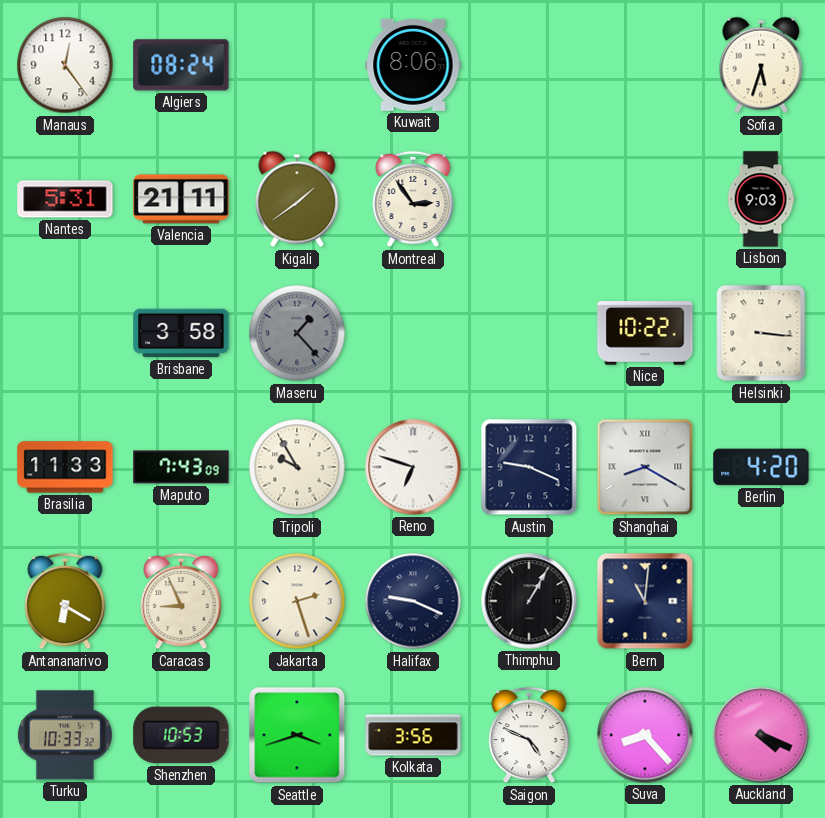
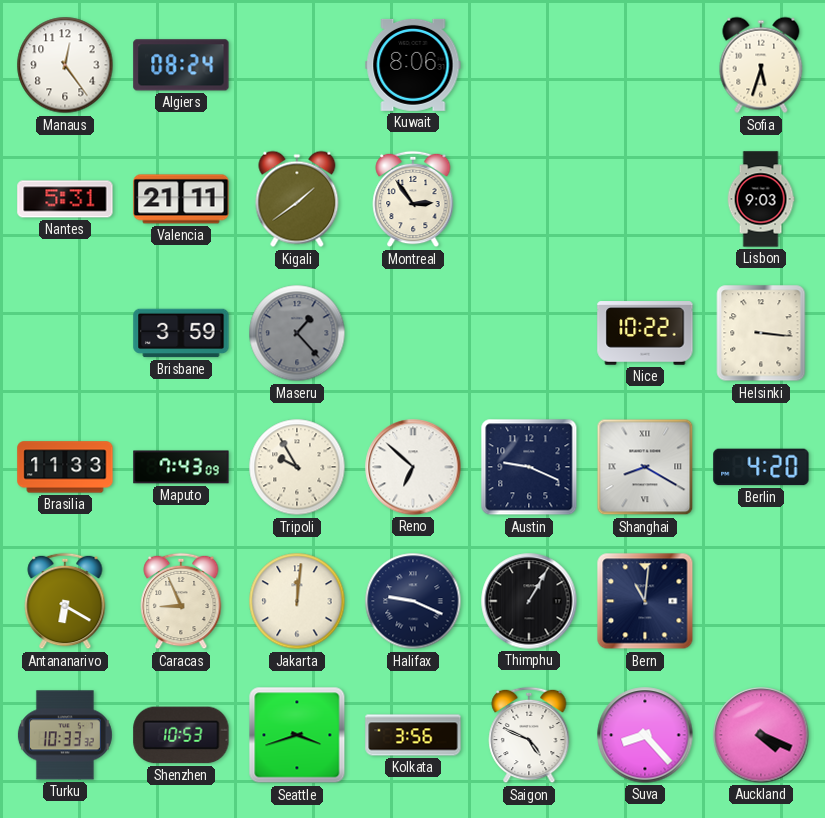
Brisbane: 3:58 -> 3:59 (181, 333)
Reno: 6:48 -> 6:52 (413, 467)
Jakarta: 2:27 -> 12:01 (297, 601)
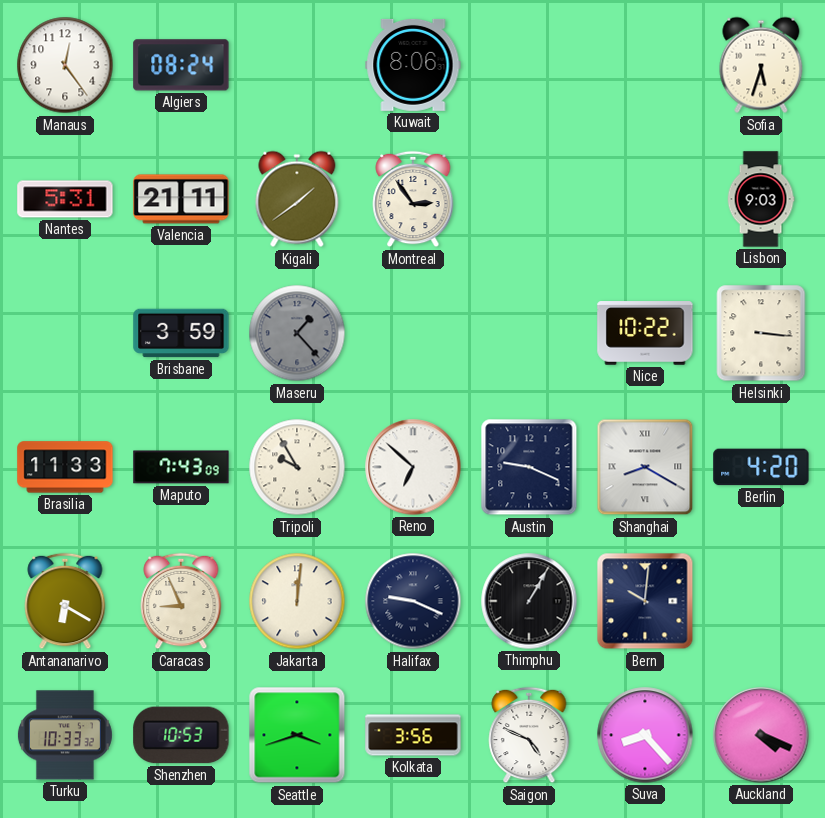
Bern: 11:01 -> 10:01 (645, 601)
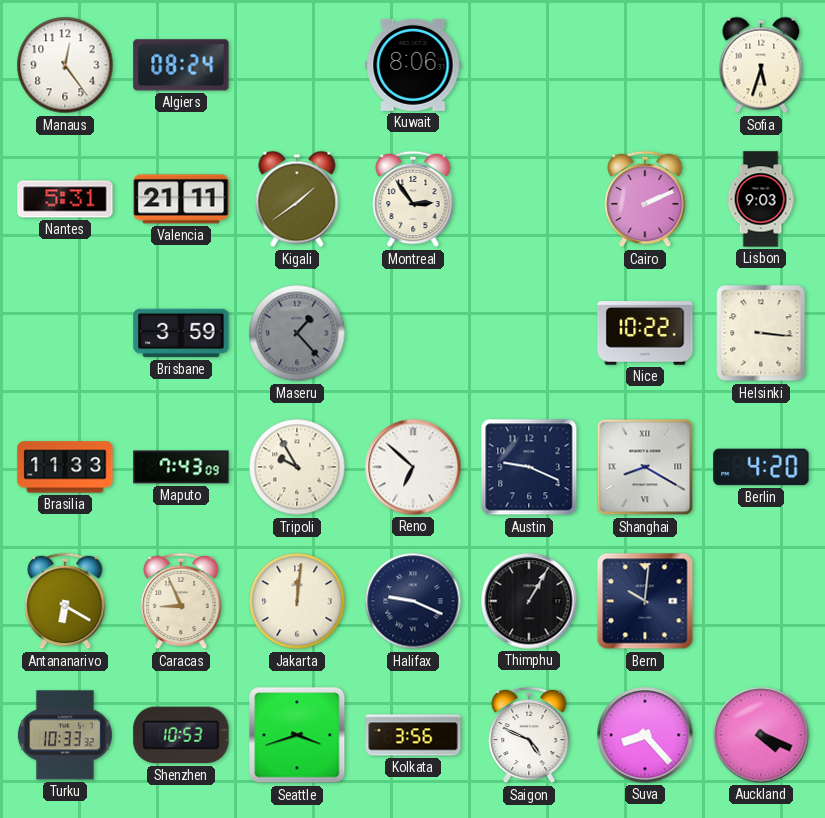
Cairo: none -> 2:11 (645, 199)
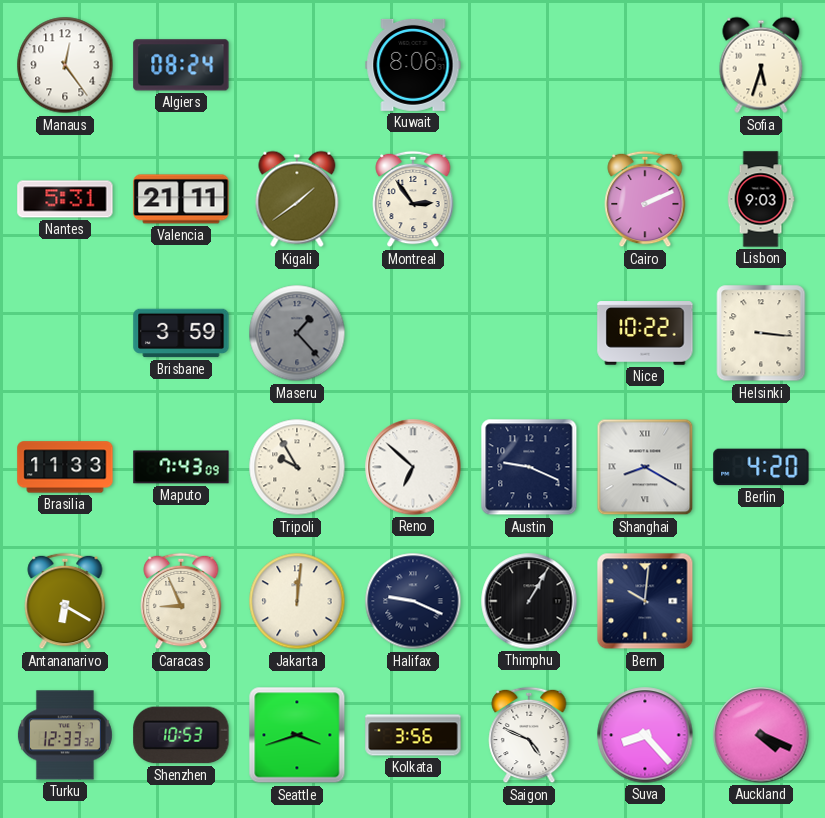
Turku: 10:33 -> 12:33 (65, 735)
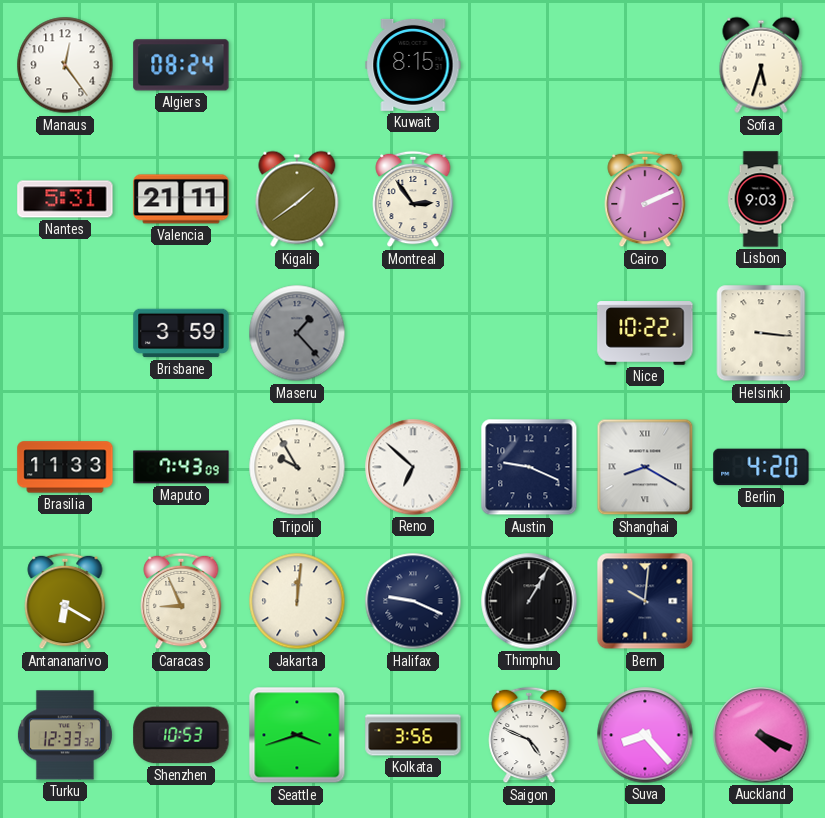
Kuwait: 8:06 -> 8:15 (413, 65)
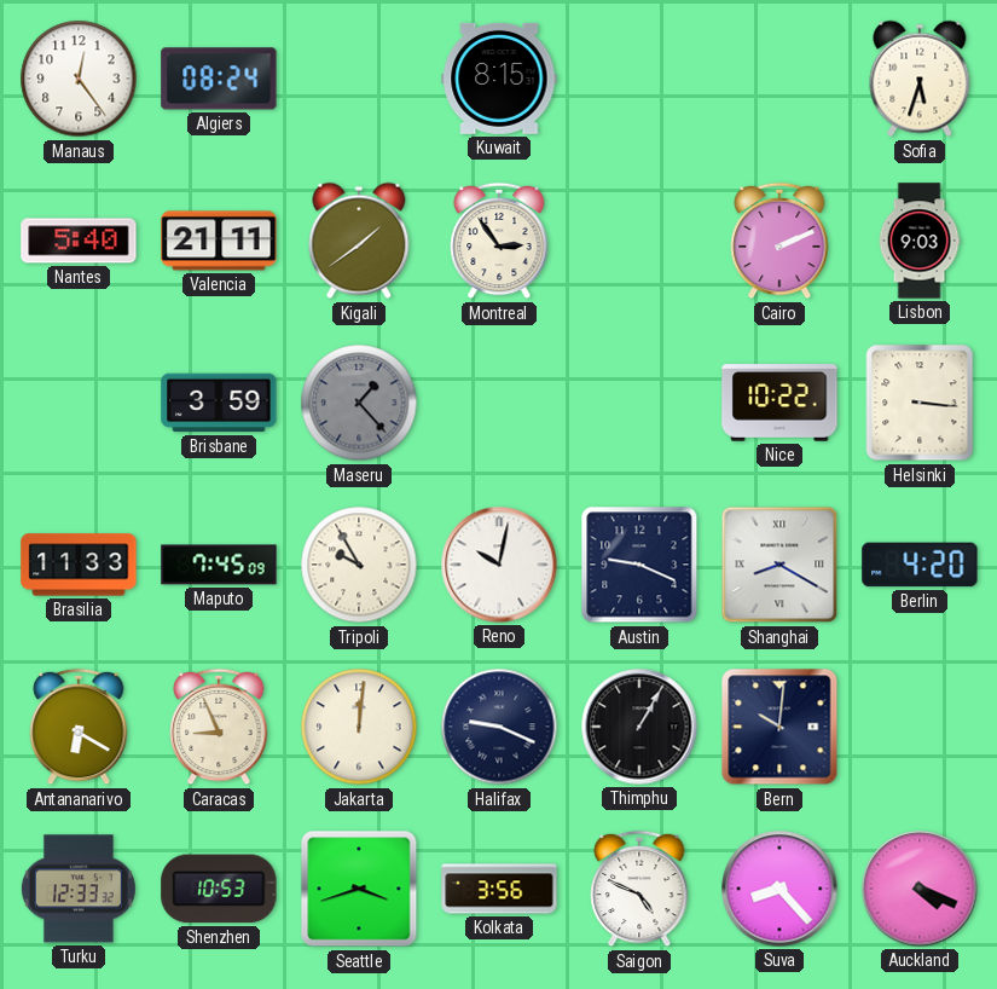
Nantes: 5:31 -> 5:40 (79, 241)
Maputo: 7:43 -> 7:45 (219, 565)
Reno: 6:52 -> 10:02 (499, 565)
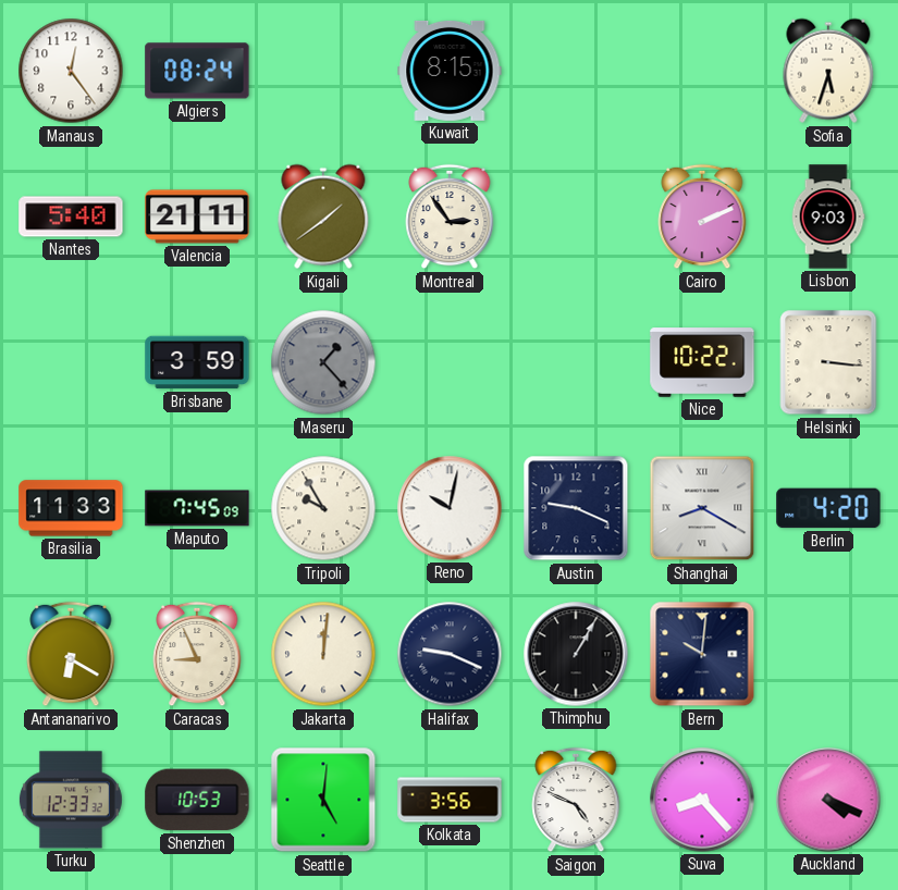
Seattle: 3:42 -> 5:01 (323, 800)
